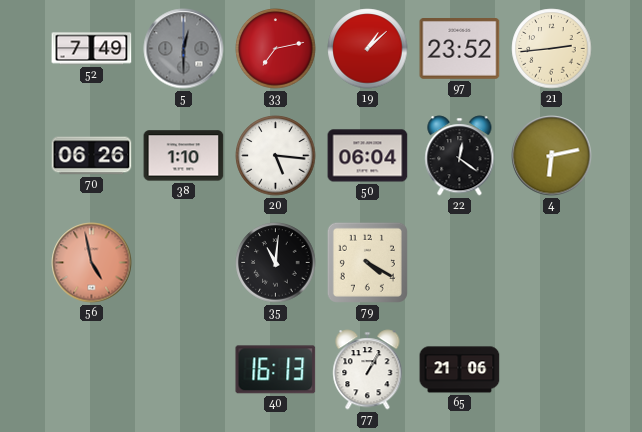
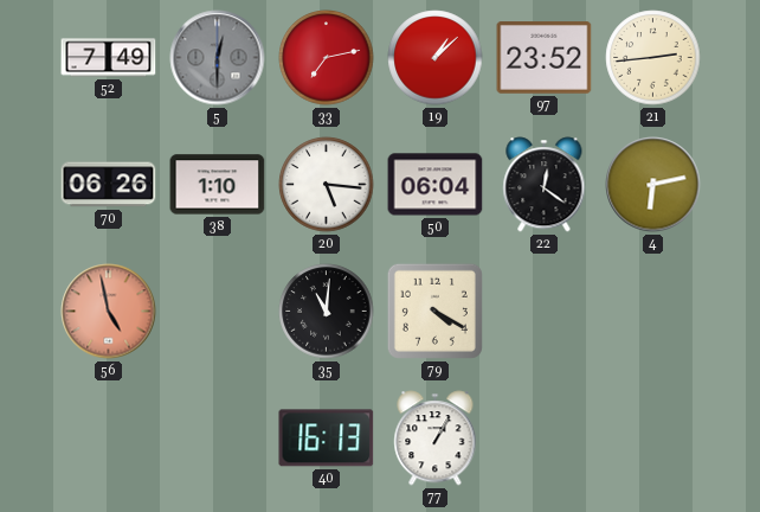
65: 21:06 -> none (460, 370)
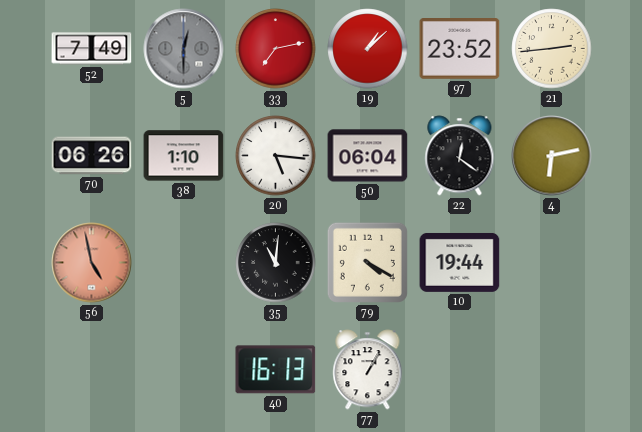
10: none -> 19:44 (460, 262)
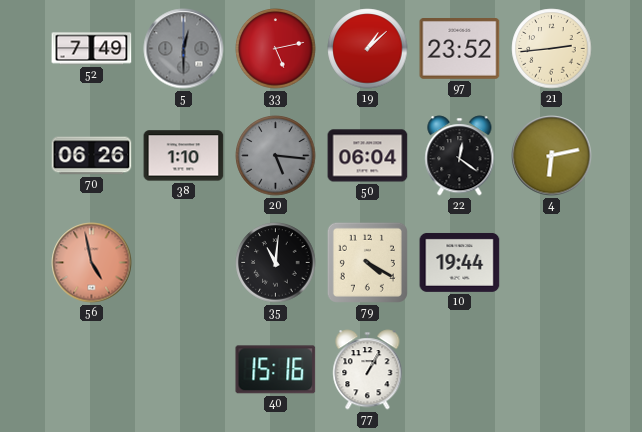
33: 7:13 -> 5:13 (276, 49)
20 dial: white -> grey (276, 156)
40: 16:13 -> 15:16 (276, 370)
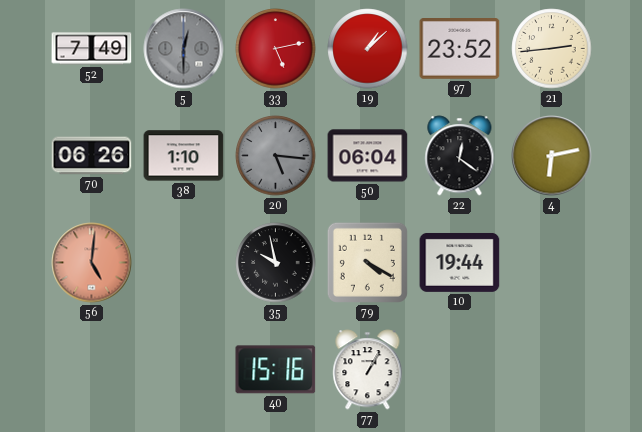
56: 4:58 -> 5:01 (92, 263)
35: 11:01 -> 9:58 (276, 263)
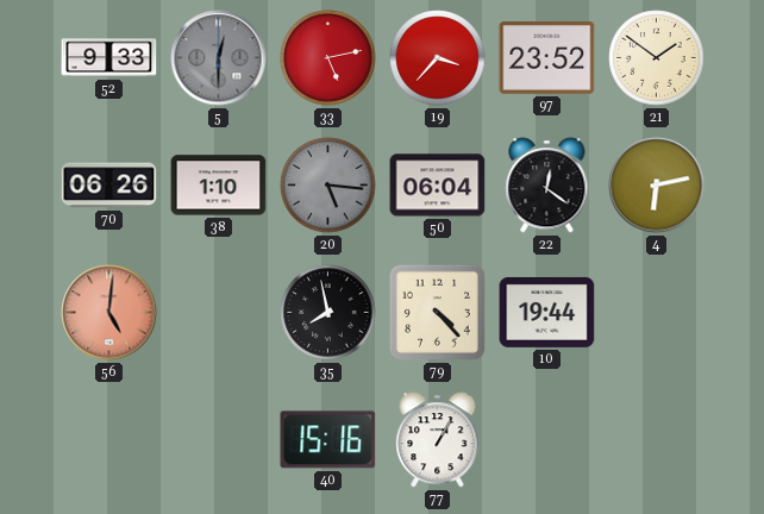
52: 7:49 -> 9:33 (109, 58)
19: 1:08 -> 3:37 (438, 58)
21: 2:44 -> 1:51 (657, 58)
35: 9:58 -> 7:58 (328, 313)
79: 4:20 -> 4:23 (437, 312)
